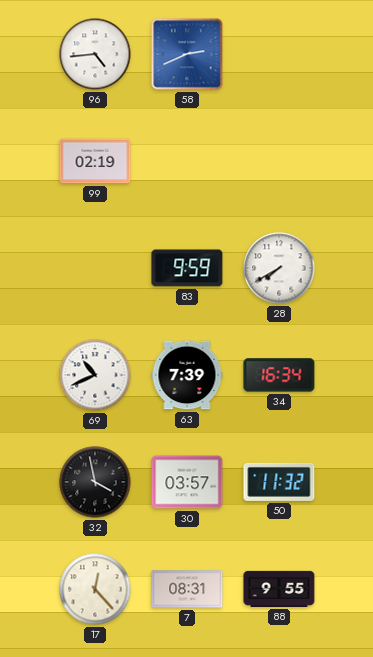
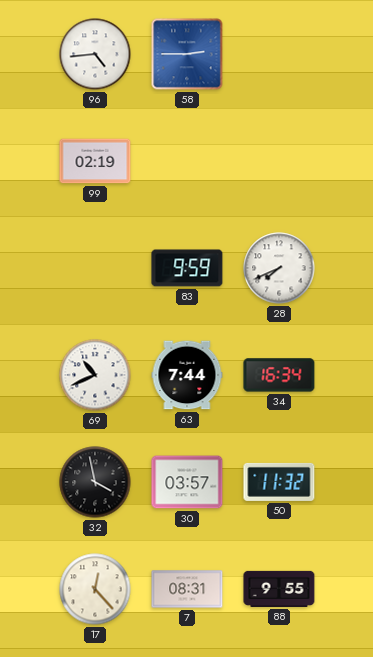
58: 2:41 -> 2:45 (187, 54)
28: 7:40 -> 7:41 (279, 268)
63: 7:39 -> 7:44 (187, 375)
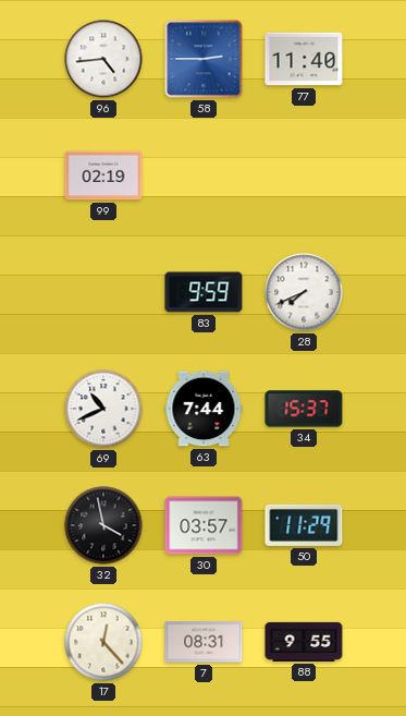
77: none -> 11:40 (304, 59)
34: 16:34 -> 15:37 (304, 409)
50: 11:32 -> 11:29 (304, 525)
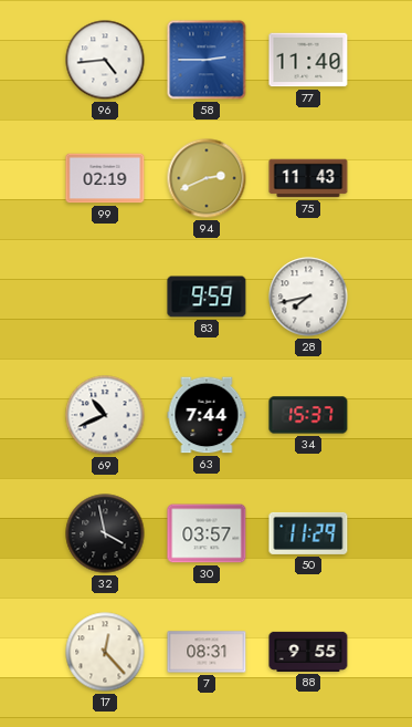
94: none -> 2:41 (207, 178)
75: none -> 11:43 (308, 178)
28: 7:41 -> 7:43 (308, 297)
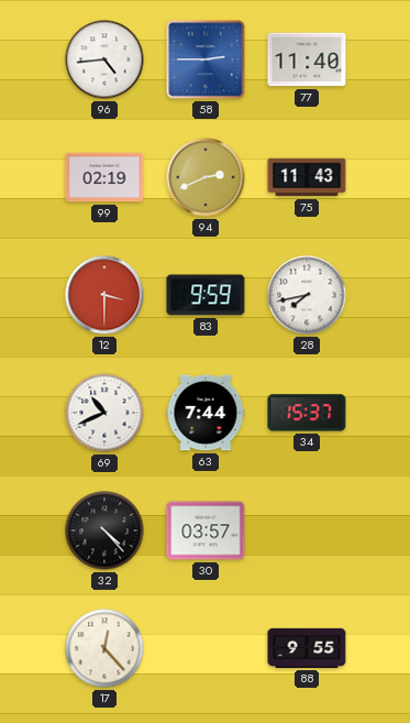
12: none -> 3:30 (104, 295)
32: 3:58 -> 4:23 (104, 530)
50: 11:29 -> none (308, 533)
7: 08:31 -> none (207, 652)
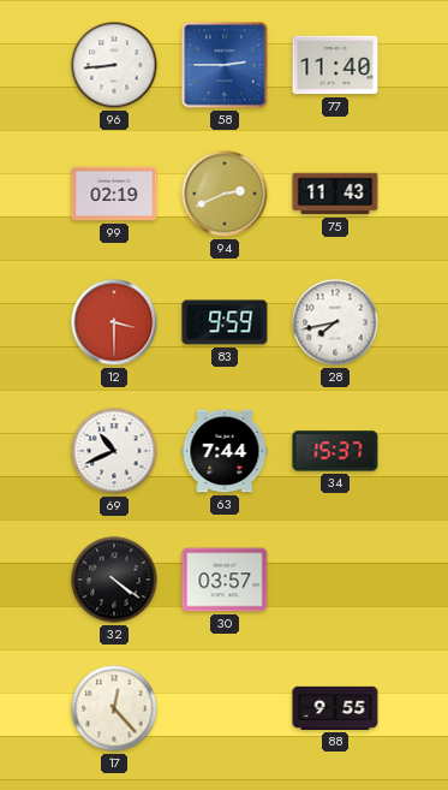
96: 4:44 -> 8:44 (114, 65)
32: 4:23 -> 4:21 (114, 580)
